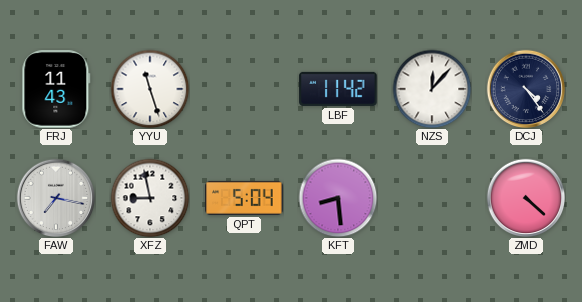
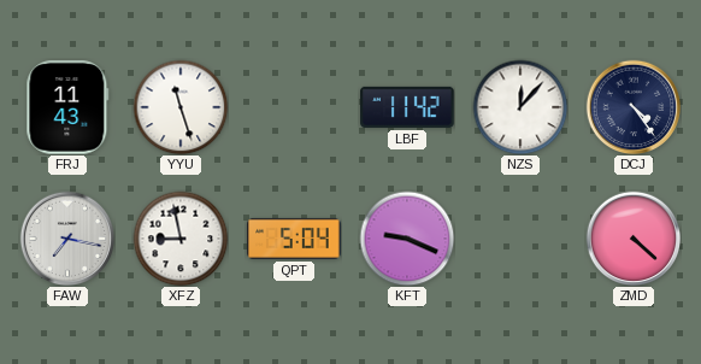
KFT: 8:29 -> 9:19 (407, 239)
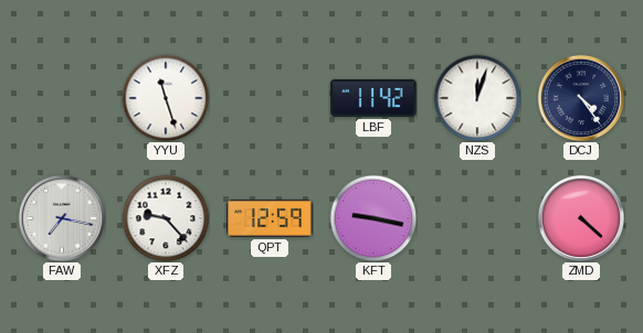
FRJ: 11:43 -> none (67, 107)
NZS: 12:07 -> 12:03 (477, 98)
XFZ: 8:58 -> 9:23 (166, 218)
QPT: 5:04 -> 12:59 (270, 218)
KFT: 9:19 -> 9:17 (373, 218)
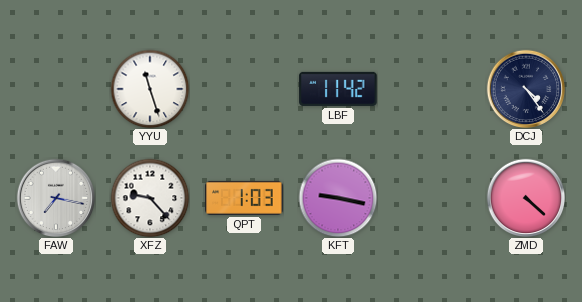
NZS: 12:03 -> none (477, 98)
QPT: 12:59 -> 1:03 (244, 198)
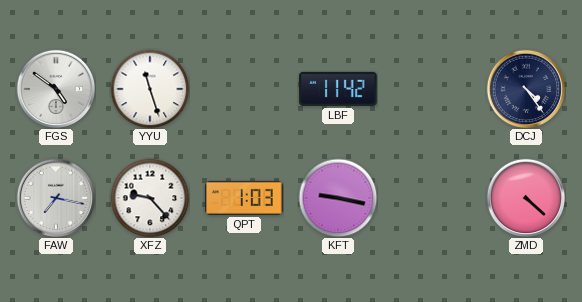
FGS: none -> 4:51 (56, 89)
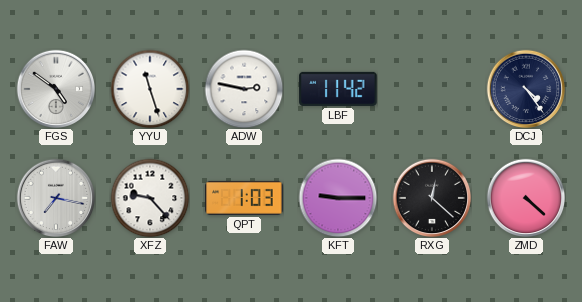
ADW: none -> 2:47 (244, 89)
KFT: 9:17 -> 9:15 (338, 198)
RXG: none -> 12:22 (432, 198)
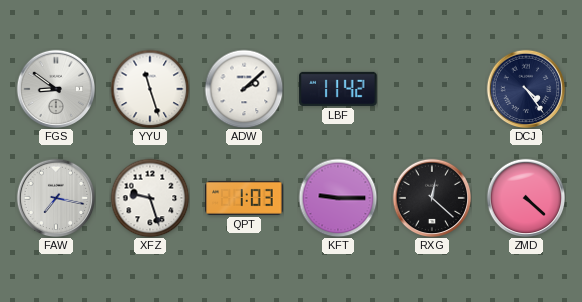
FGS: 4:51 -> 8:51 (56, 89)
ADW: 2:47 -> 2:08 (244, 89)
XFZ: 9:23 -> 9:27 (150, 198)
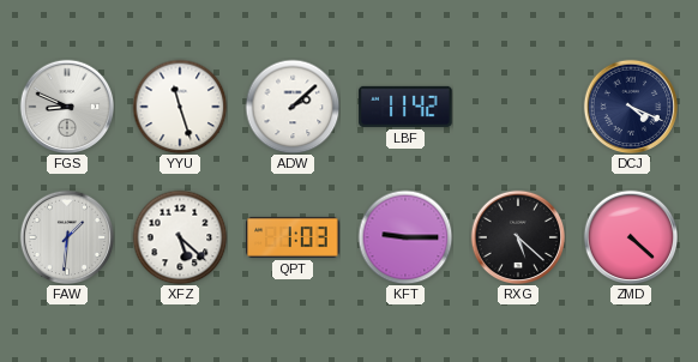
FGS: 8:51 -> 8:49 (67, 107)
DCJ: 4:24 -> 4:19 (631, 107)
FAW: 7:17 -> 1:31 (67, 237)
XFZ: 9:27 -> 5:22 (180, 237)
RXG: 12:22 -> 5:22 (518, 237)
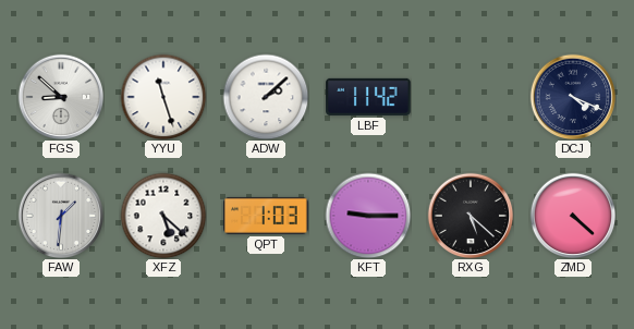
FGS: 8:49 -> 8:52 (61, 97)
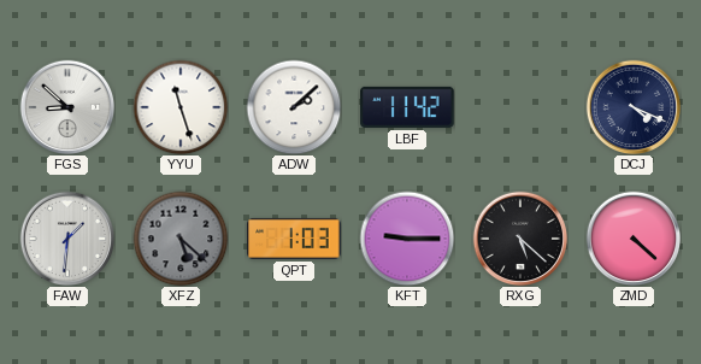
XFZ dial: white -> grey (181, 239)
